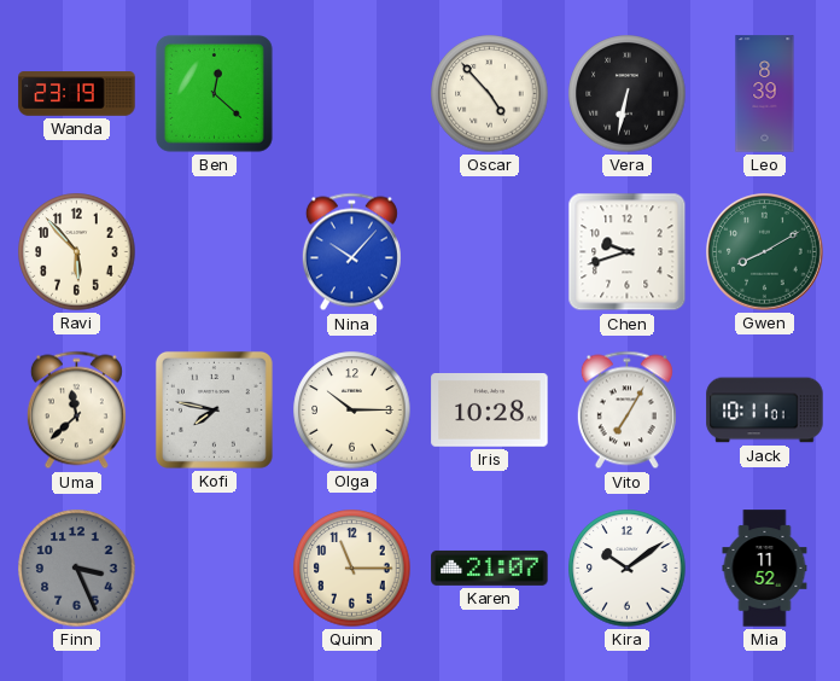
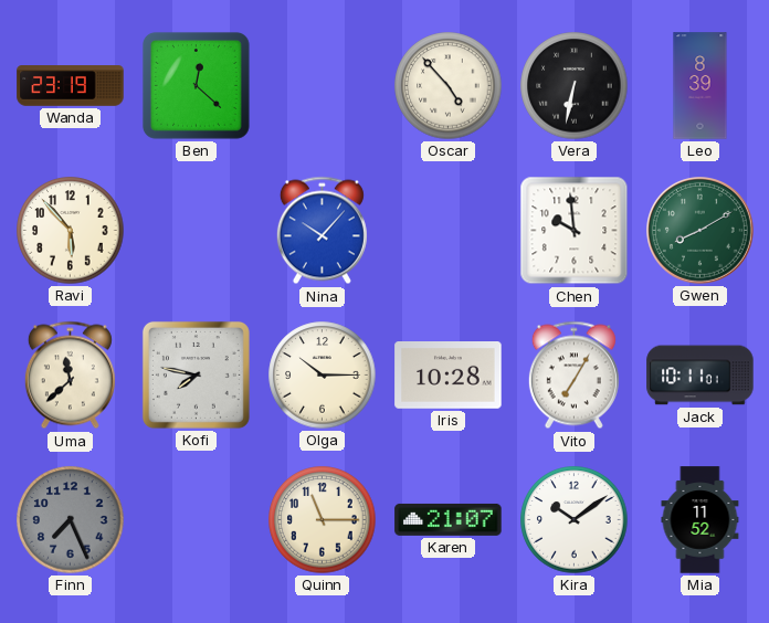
Chen: 9:42 -> 9:59 (575, 231)
Finn: 3:26 -> 7:26 (71, 520)
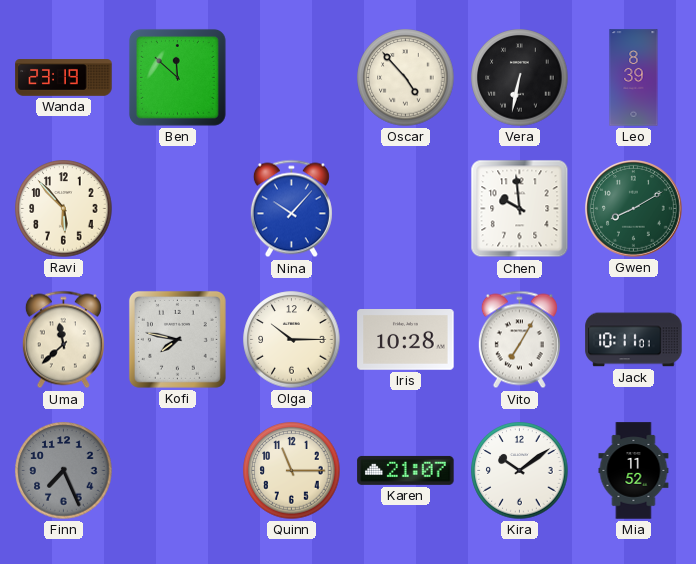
Ben: 12:22 -> 11:52 (177, 77)
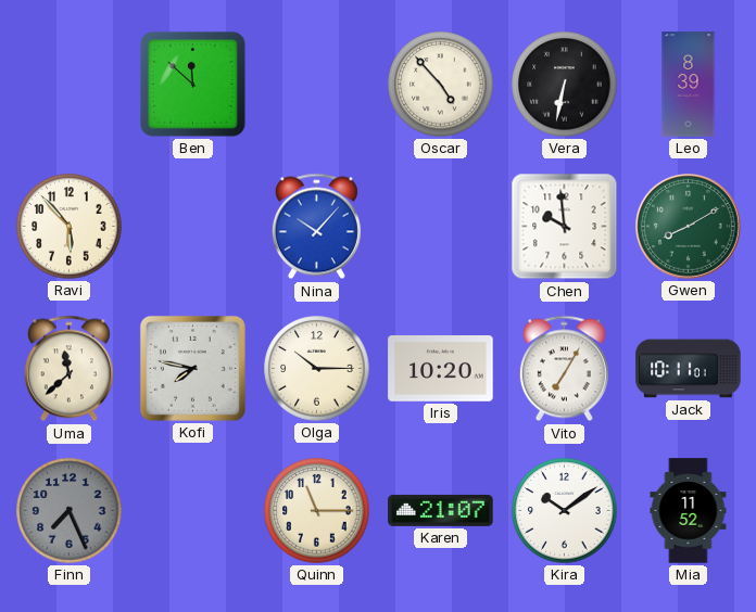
Wanda: 23:19 -> none (64, 78)
Iris: 10:28 -> 10:20 (441, 369)
